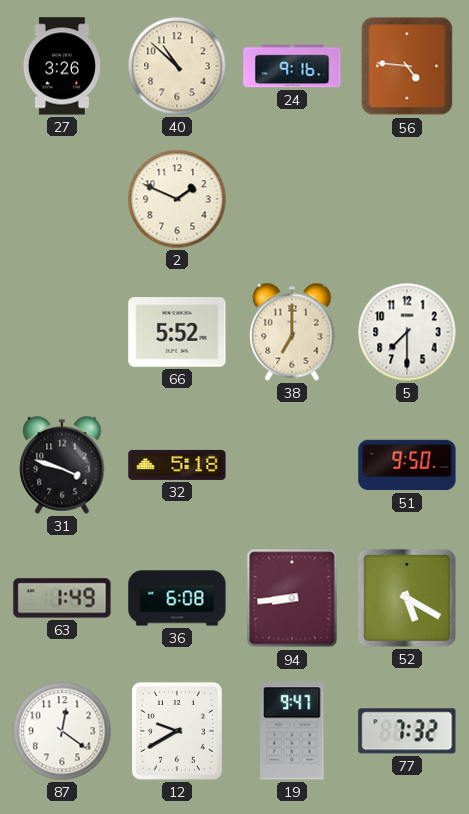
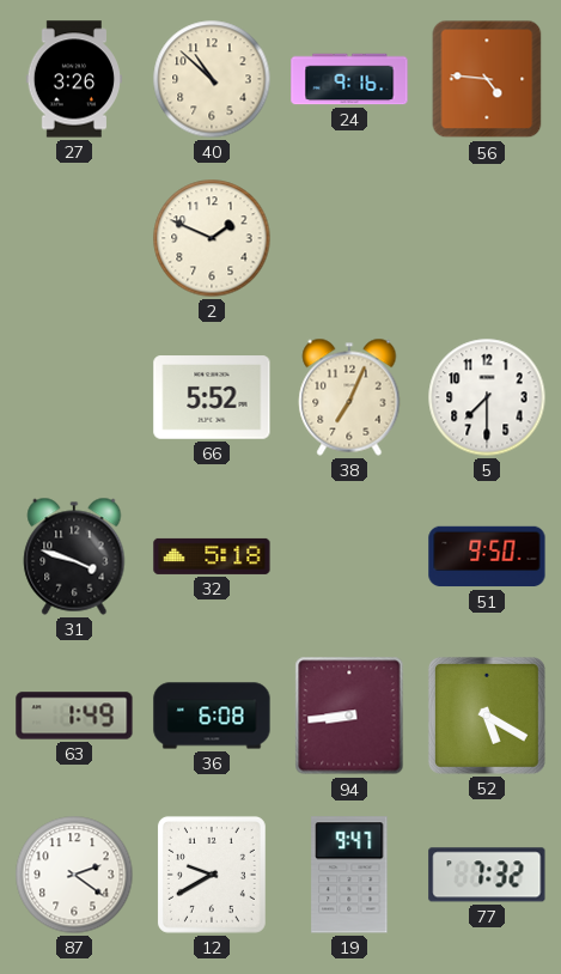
38: 7:00 -> 7:04 (349, 397)
87: 12:21 -> 2:21 (74, 875)
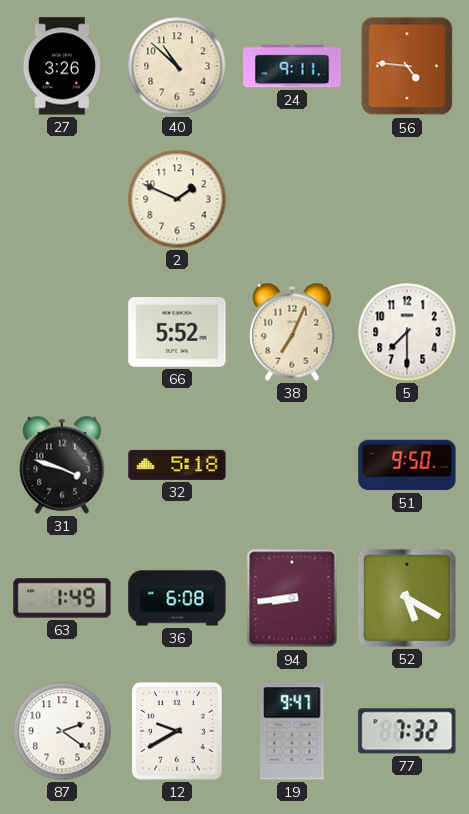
24: 9:16 -> 9:11 (292, 66)
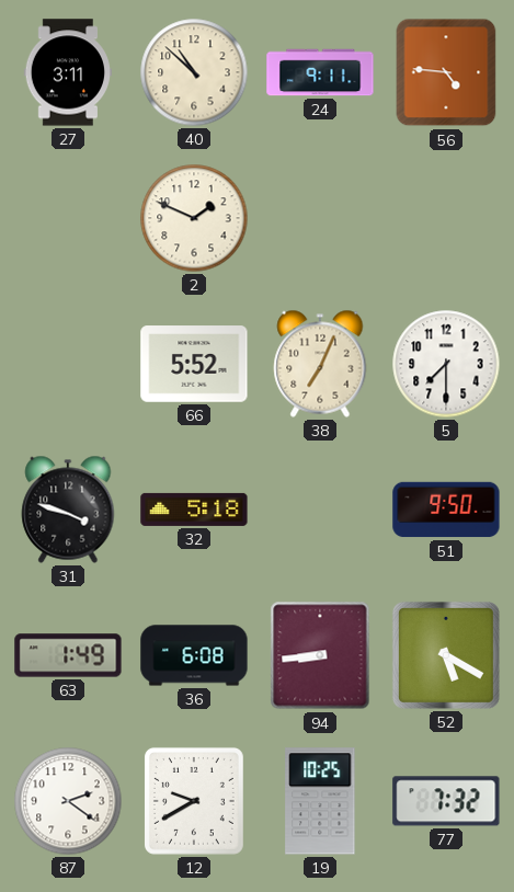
27: 3:26 -> 3:11 (67, 72)
19: 9:47 -> 10:25 (320, 801)
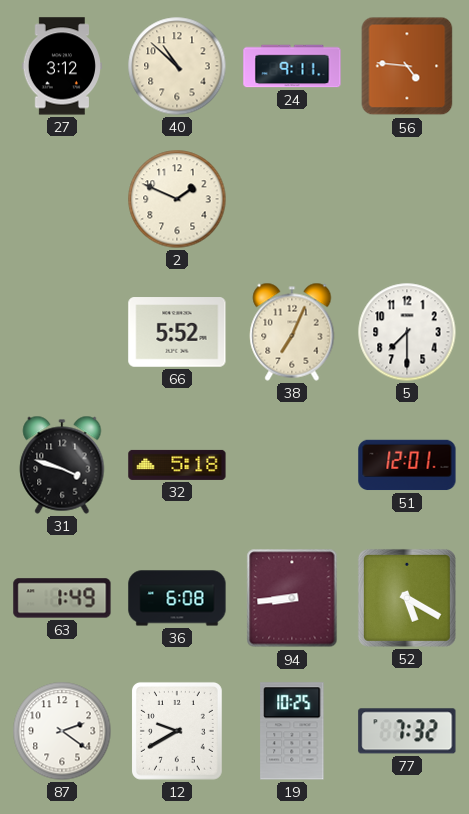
27: 3:11 -> 3:12 (61, 66)
51: 9:50 -> 12:01 (407, 465)
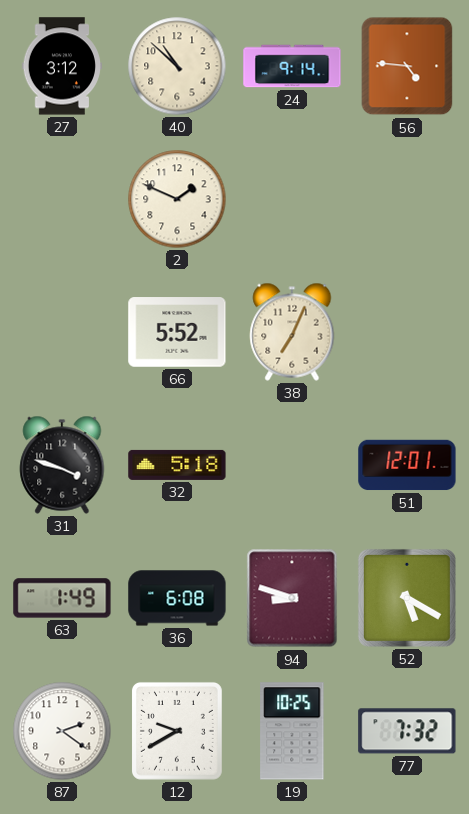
24: 9:11 -> 9:14 (292, 66)
5: 7:30 -> none (407, 332)
94: 8:44 -> 8:48 (292, 598)
